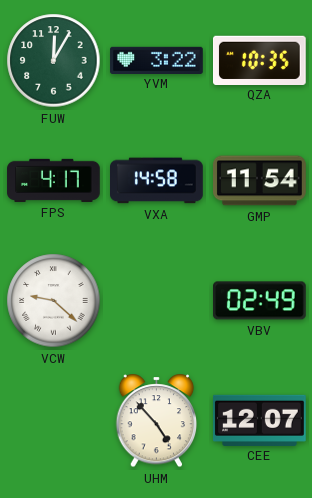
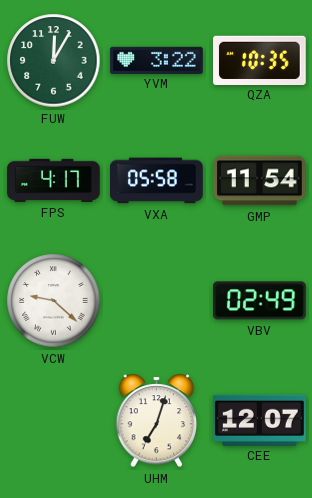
VXA: 14:58 -> 05:58 (157, 181)
UHM: 4:53 -> 7:03 (157, 421)
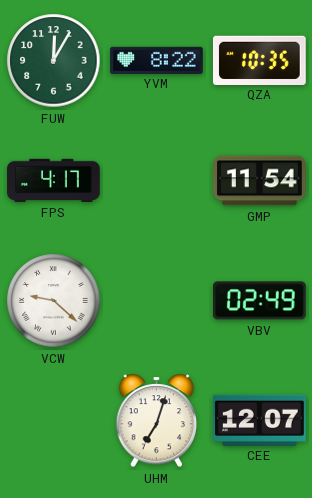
YVM: 3:22 -> 8:22 (157, 60)
VXA: 05:58 -> none (157, 181)
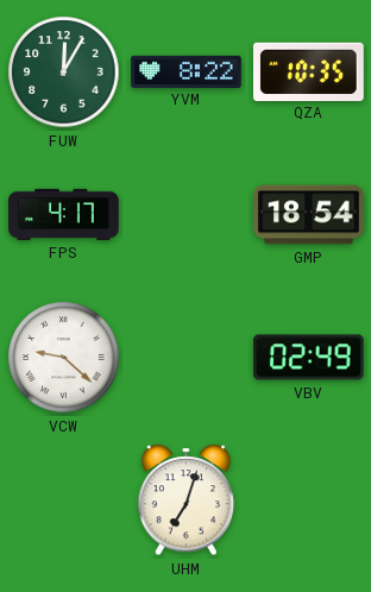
GMP: 11:54 -> 18:54 (309, 215)
CEE: 12:07 -> none (260, 420)
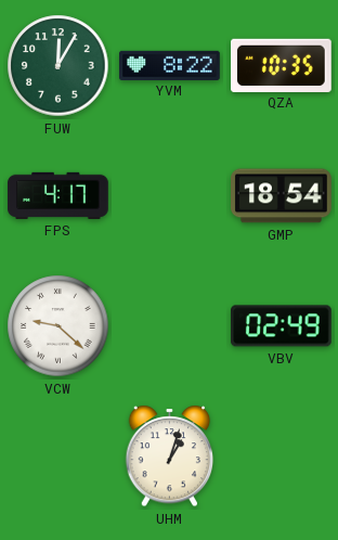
UHM: 7:03 -> 1:03 (170, 457)
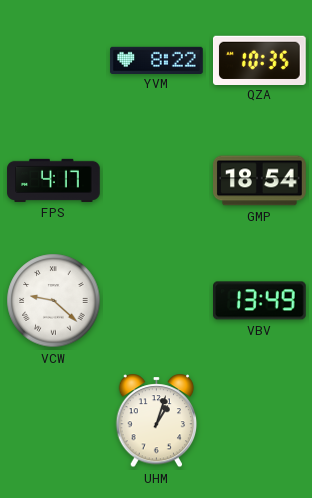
FUW: 12:05 -> none (58, 66)
VBV: 02:49 -> 13:49 (260, 301)
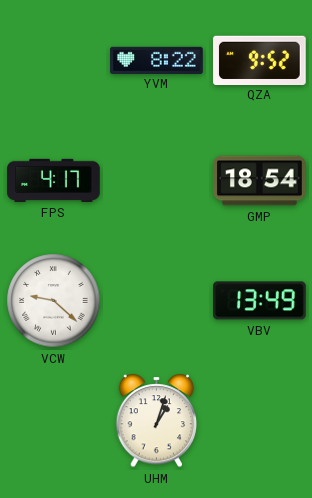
QZA: 10:35 -> 9:52 (260, 60)
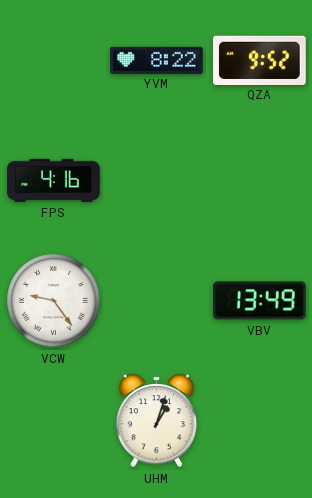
FPS: 4:17 -> 4:16 (54, 180)
GMP: 18:54 -> none (260, 181)
VCW: 9:22 -> 9:24 (54, 301)
